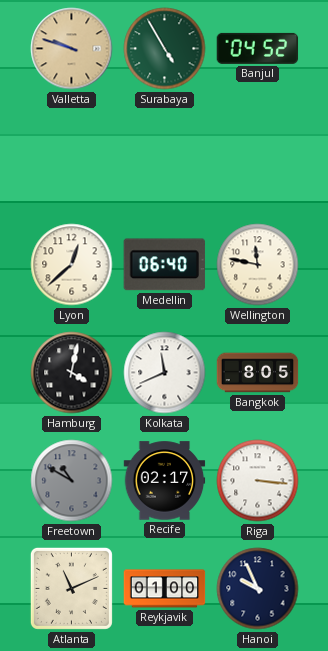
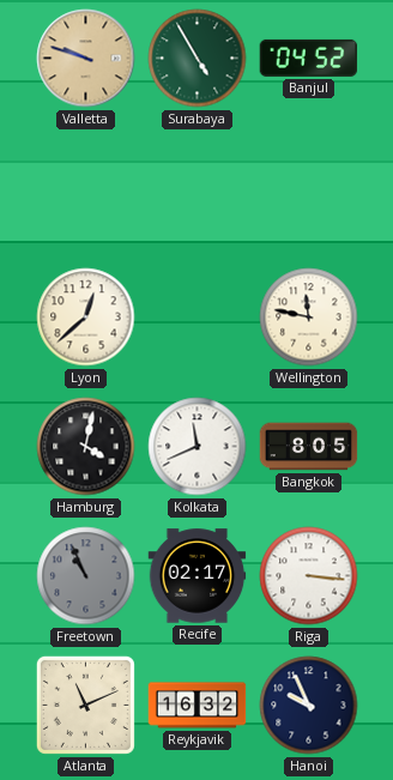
Medellin: 06:40 -> none (164, 265)
Freetown: 10:50 -> 10:56 (86, 576)
Reykjavik: 01:00 -> 16:32 (198, 706)
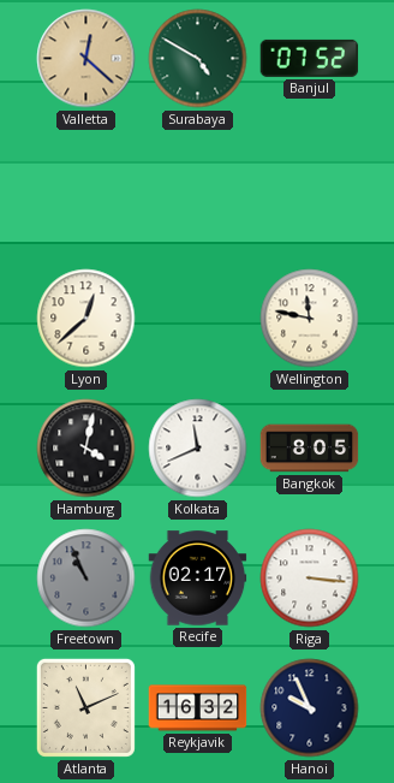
Valletta: 9:48 -> 12:22 (86, 59)
Surabaya: 4:55 -> 4:50 (198, 59)
Banjul: 04:52 -> 07:52 (310, 58)
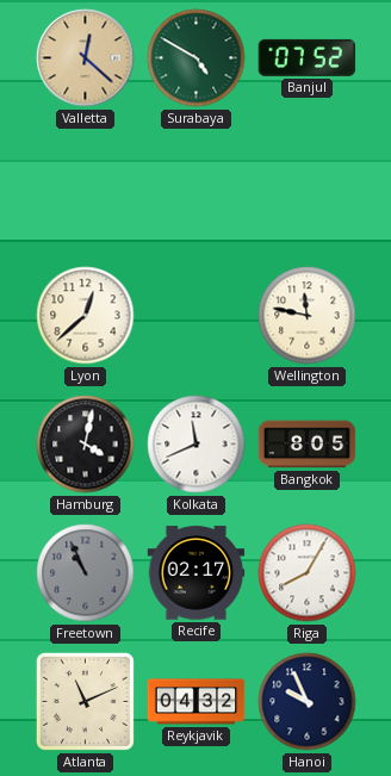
Riga: 3:16 -> 8:05 (308, 573)
Reykjavik: 16:32 -> 04:32 (197, 702)
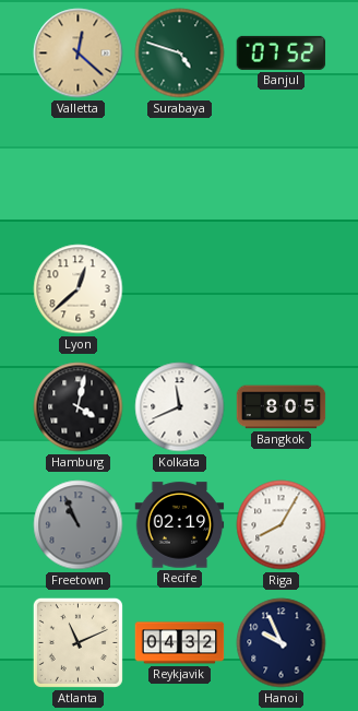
Surabaya: 4:50 -> 4:48 (180, 54)
Wellington: 11:47 -> none (308, 316)
Recife: 02:17 -> 02:19 (180, 525)
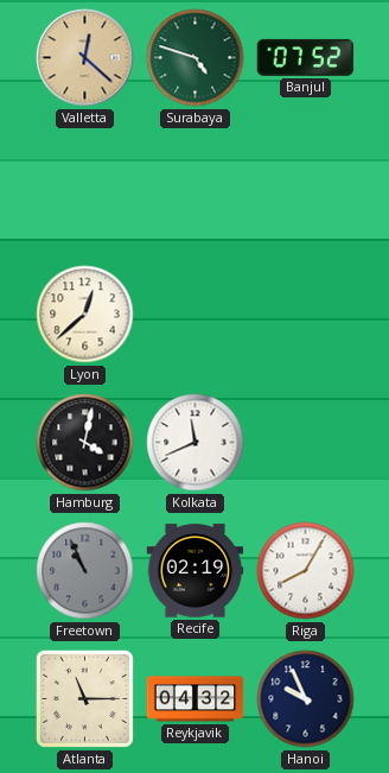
Bangkok: 8:05 -> none (282, 407)
Atlanta: 11:11 -> 11:15 (84, 698)
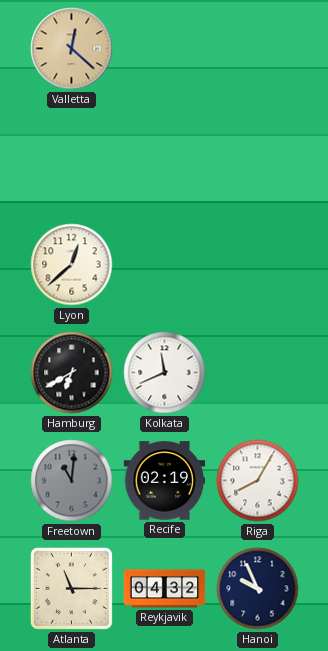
Surabaya: 4:48 -> none (196, 58)
Banjul: 07:52 -> none (306, 57)
Hamburg: 4:02 -> 6:40 (72, 373)
Freetown: 10:56 -> 11:01 (72, 481)
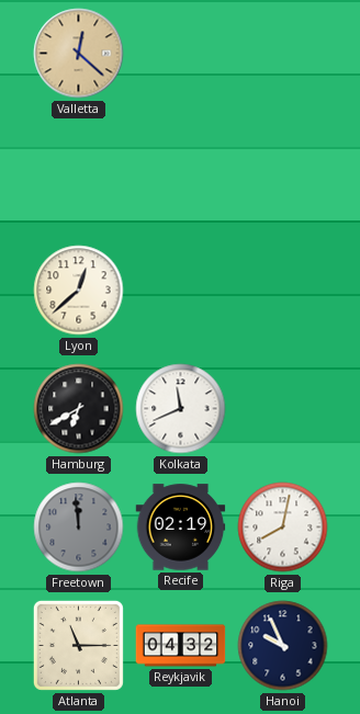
Freetown: 11:01 -> 11:59 (79, 528)
Riga: 8:05 -> 8:02 (283, 528)
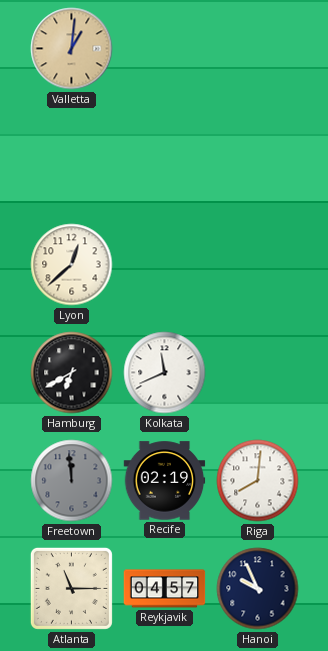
Valletta: 12:22 -> 1:01 (72, 49)
Riga: 8:02 -> 8:01 (258, 481)
Reykjavik: 04:32 -> 04:57 (165, 589)
